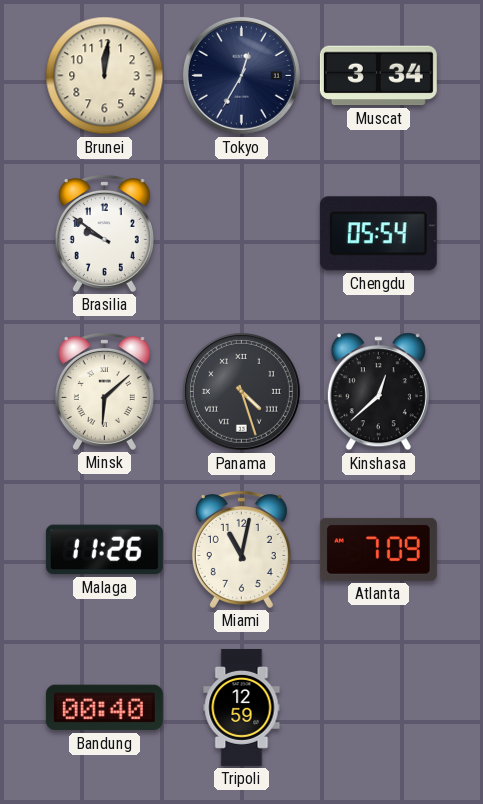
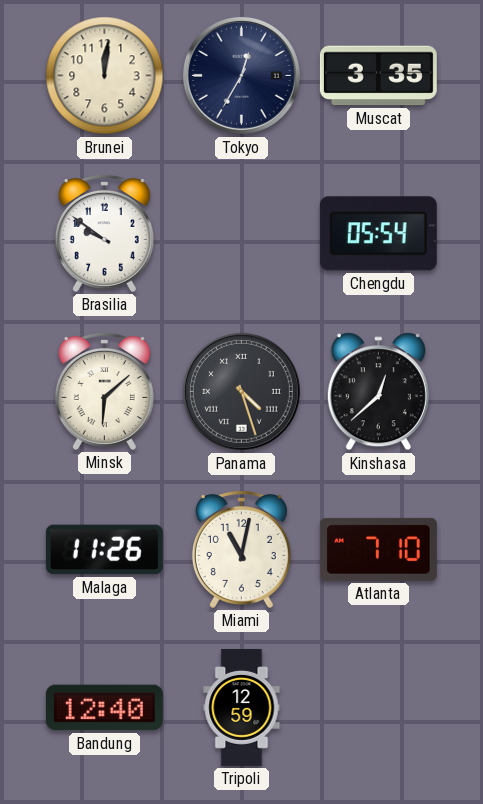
Muscat: 3:34 -> 3:35 (378, 76)
Atlanta: 7:09 -> 7:10 (378, 549)
Bandung: 00:40 -> 12:40 (104, 708)
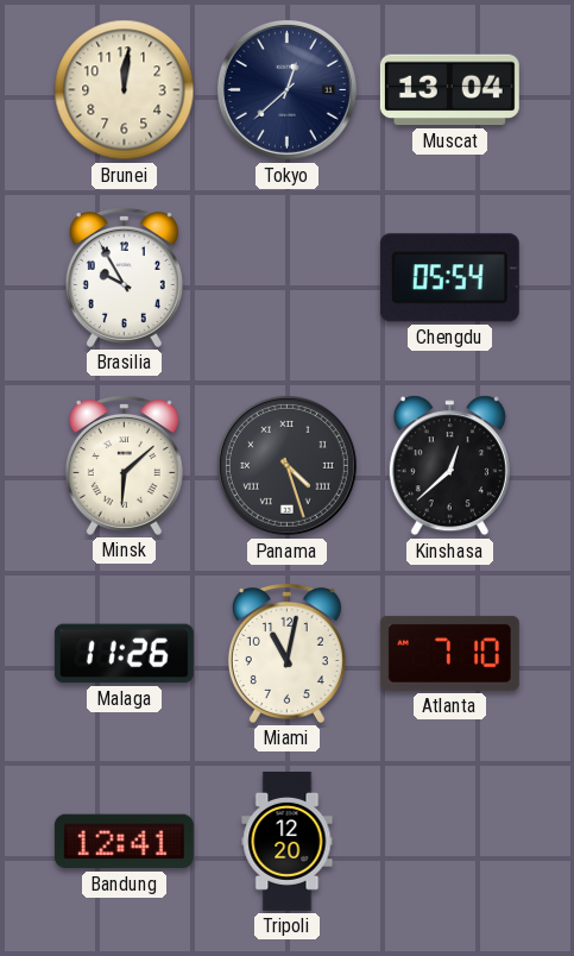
Tokyo: 12:35 -> 12:38 (286, 89)
Muscat: 3:35 -> 13:04 (449, 90)
Brasilia: 9:51 -> 9:55 (124, 278)
Bandung: 12:40 -> 12:41 (124, 842)
Tripoli: 12:59 -> 12:20 (288, 841)
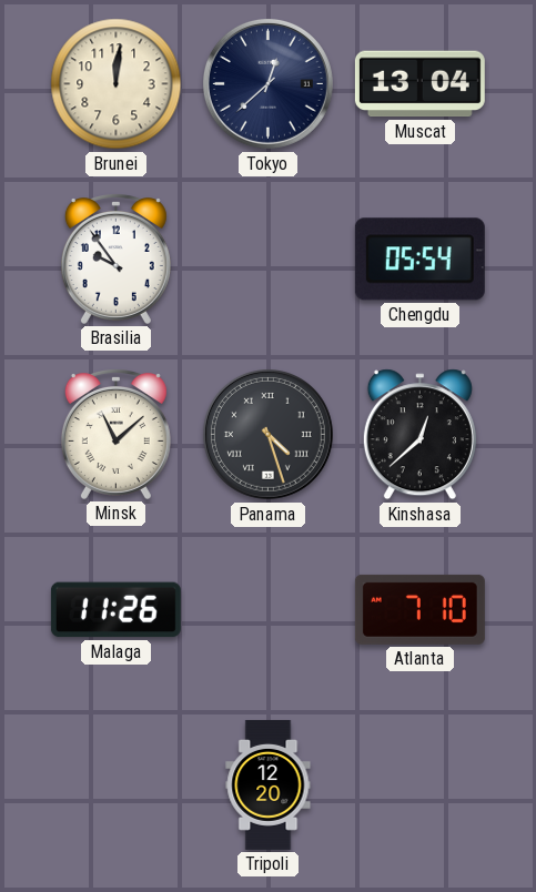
Brasilia: 9:55 -> 9:54 (115, 260)
Minsk: 6:08 -> 11:08 (115, 435)
Miami: 11:02 -> none (286, 654)
Bandung: 12:41 -> none (124, 842)
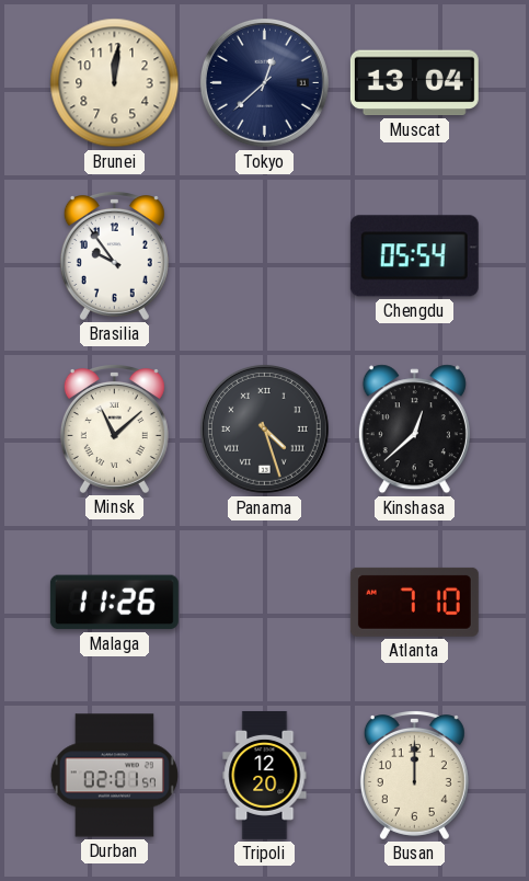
Durban: none -> 02:01 (114, 776)
Busan: none -> 12:00 (414, 776)
